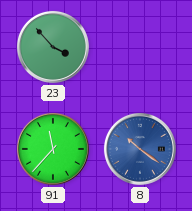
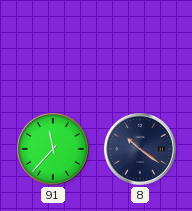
23: 3:53 -> none (53, 47)
8 dial: blue -> navy (140, 149)
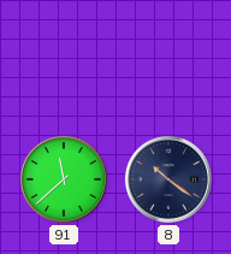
91: 11:37 -> 11:38 (64, 179)
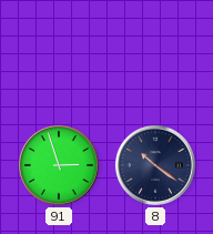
91: 11:38 -> 2:57 (59, 165)
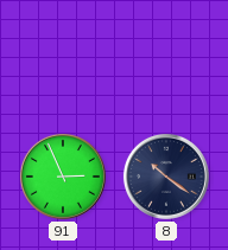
91: 2:57 -> 2:56 (63, 177)
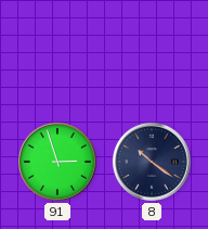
91: 2:56 -> 2:57 (57, 162)
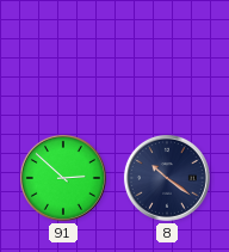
91: 2:57 -> 2:52 (63, 178)
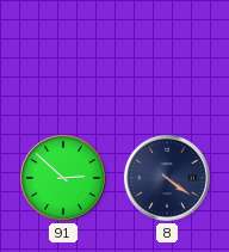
8: 10:21 -> 4:21 (167, 178)
